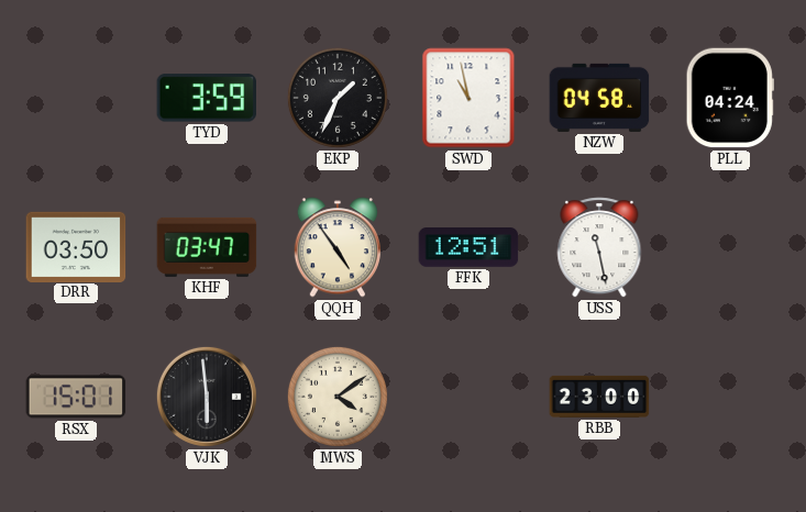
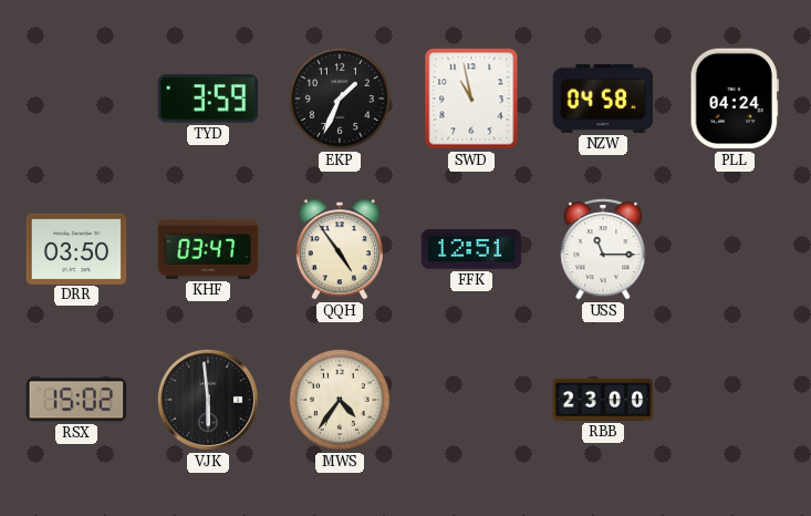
USS: 11:28 -> 11:15 (603, 249)
RSX: 15:01 -> 15:02 (76, 400)
MWS: 4:09 -> 4:36 (340, 400)
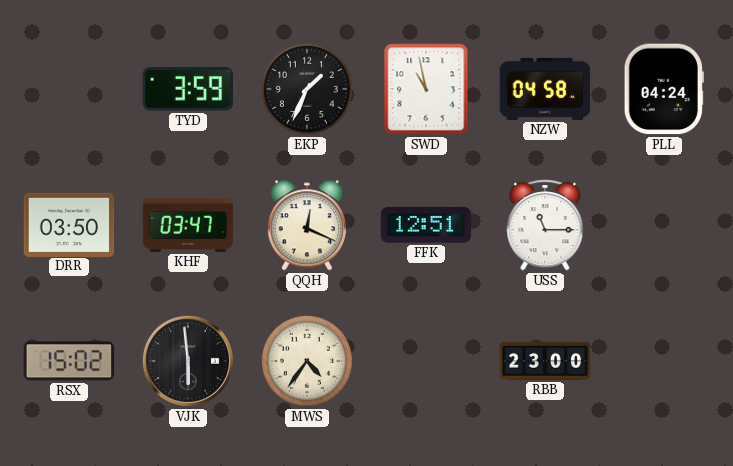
QQH: 4:54 -> 12:19 (306, 225)
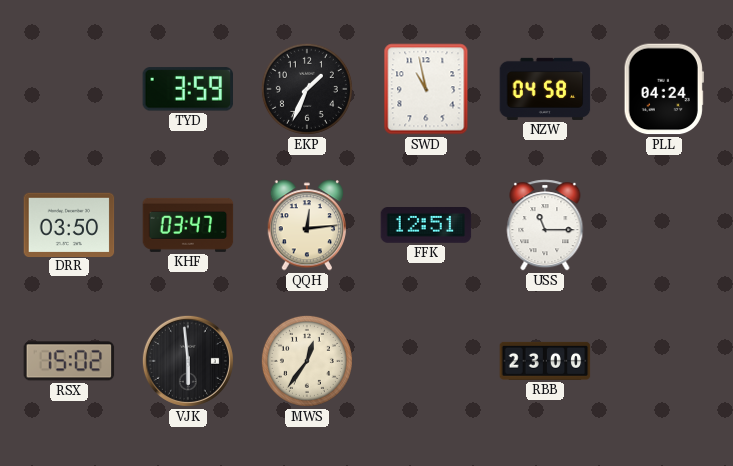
QQH: 12:19 -> 12:14 (306, 225)
MWS: 4:36 -> 12:36 (307, 361)
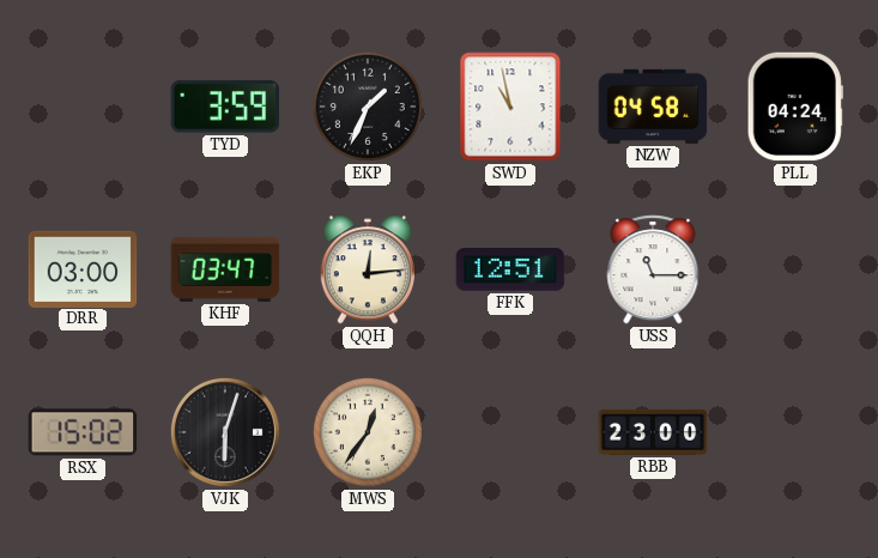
DRR: 03:50 -> 03:00 (83, 268)
VJK: 5:59 -> 6:03 (225, 432)
